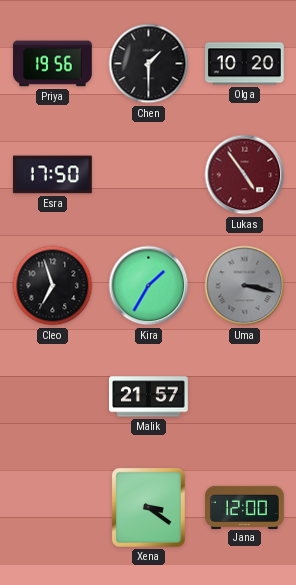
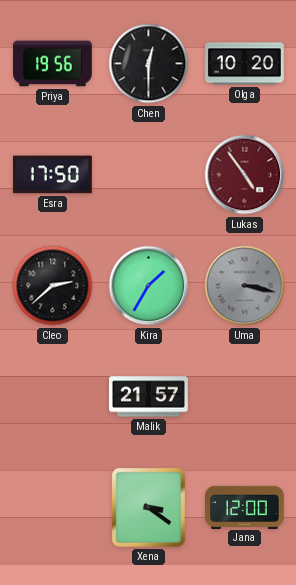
Chen: 1:30 -> 12:30 (149, 64)
Cleo: 6:57 -> 2:38 (53, 286)
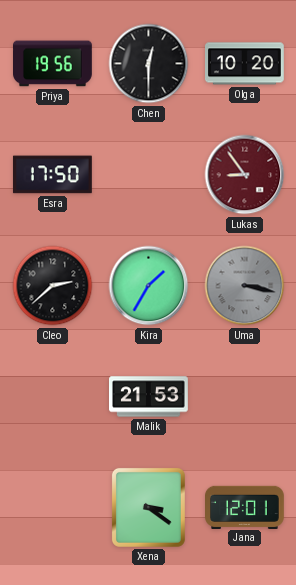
Lukas: 4:54 -> 8:54 (245, 175)
Malik: 21:57 -> 21:53 (149, 397)
Jana: 12:00 -> 12:01 (245, 507)
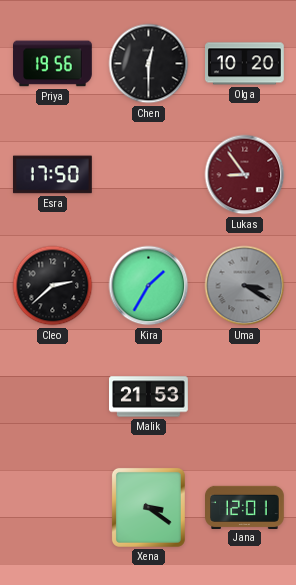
Uma: 3:17 -> 3:20 (245, 286)
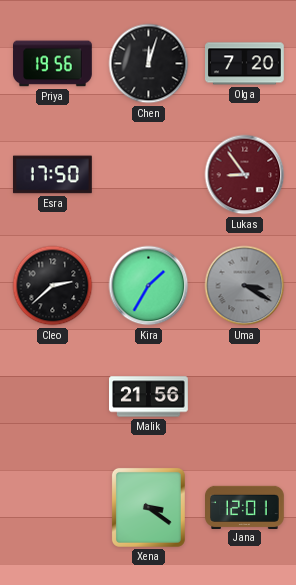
Chen: 12:30 -> 12:03 (149, 64)
Olga: 10:20 -> 7:20 (245, 64)
Malik: 21:53 -> 21:56 (149, 397)
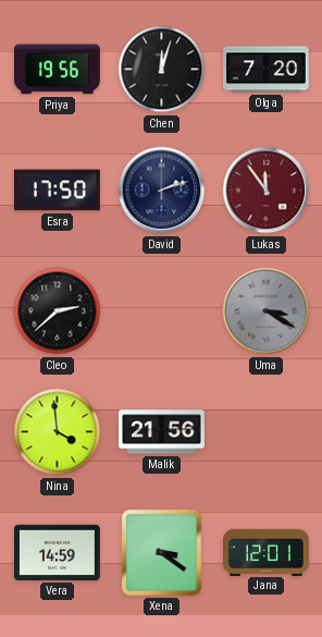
David: none -> 2:12 (162, 191)
Lukas: 8:54 -> 11:54 (267, 191)
Kira: 1:35 -> none (149, 286)
Nina: none -> 3:59 (58, 432)
Vera: none -> 14:59 (58, 552)
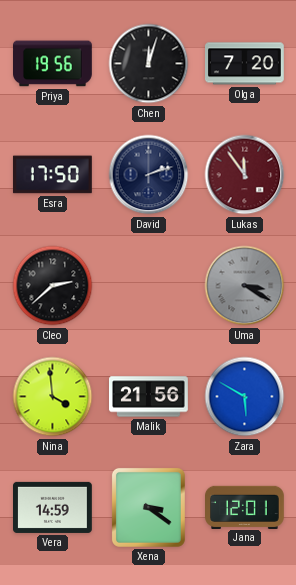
Zara: none -> 5:50 (245, 397)
